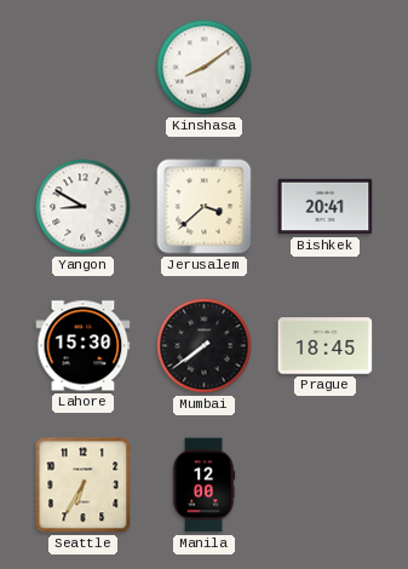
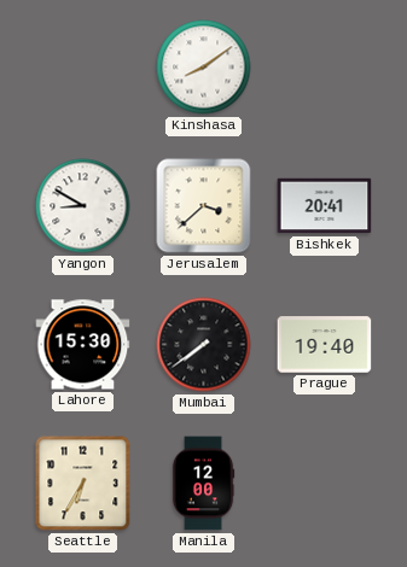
Prague: 18:45 -> 19:40 (325, 345)
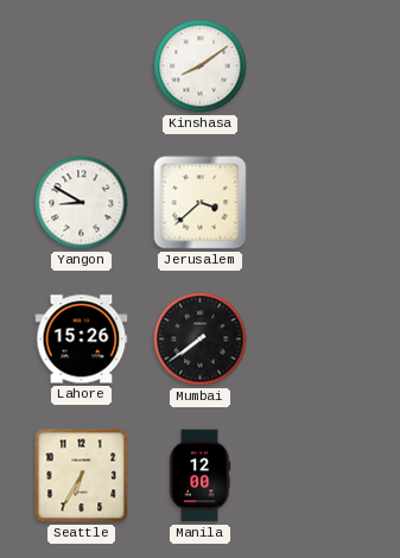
Bishkek: 20:41 -> none (325, 206)
Lahore: 15:30 -> 15:26 (82, 340)
Prague: 19:40 -> none (325, 345)
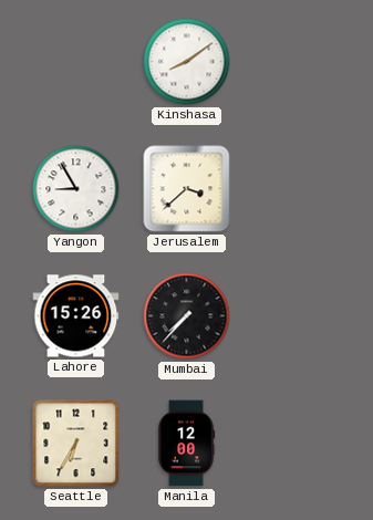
Yangon: 8:50 -> 8:55 (76, 189)
Mumbai: 7:39 -> 7:37 (187, 316)
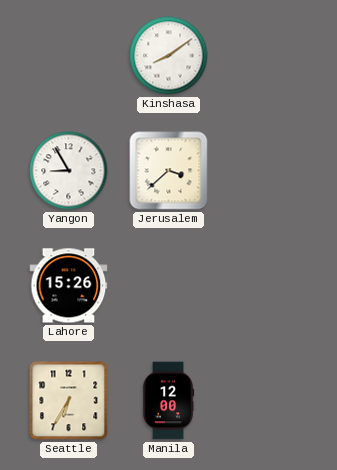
Mumbai: 7:37 -> none (187, 316)
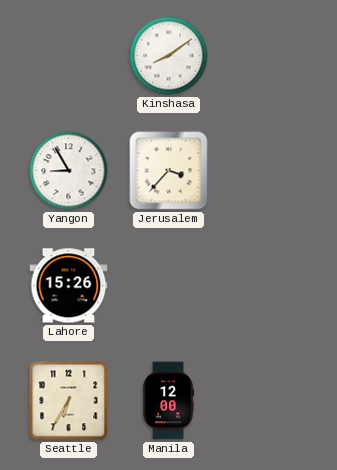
Jerusalem: 3:38 -> 3:37 (169, 171)
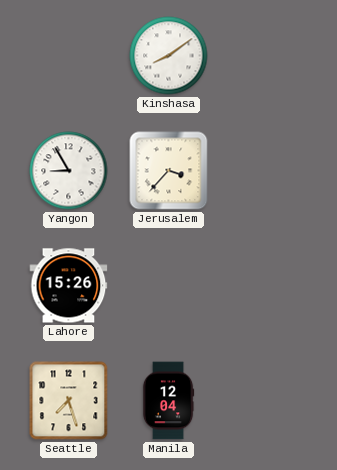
Seattle: 6:35 -> 7:27 (69, 401)
Manila: 12:00 -> 12:04 (168, 401)
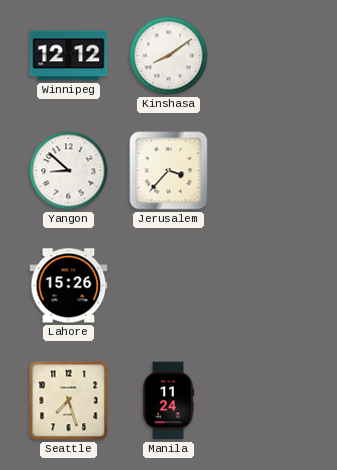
Winnipeg: none -> 12:12 (69, 56)
Yangon: 8:55 -> 8:52 (69, 171)
Manila: 12:04 -> 11:24 (168, 401)
